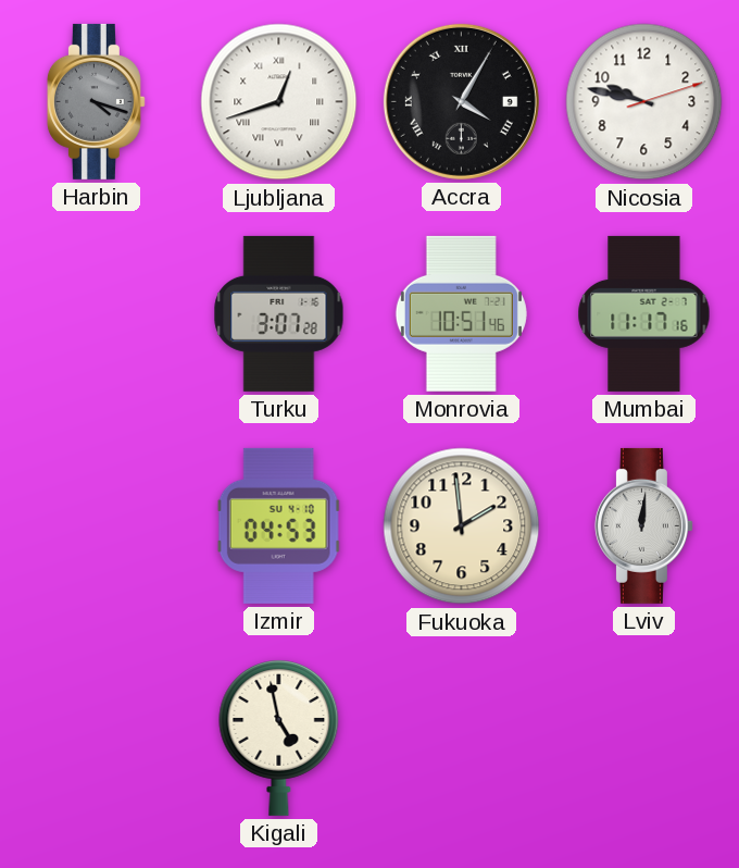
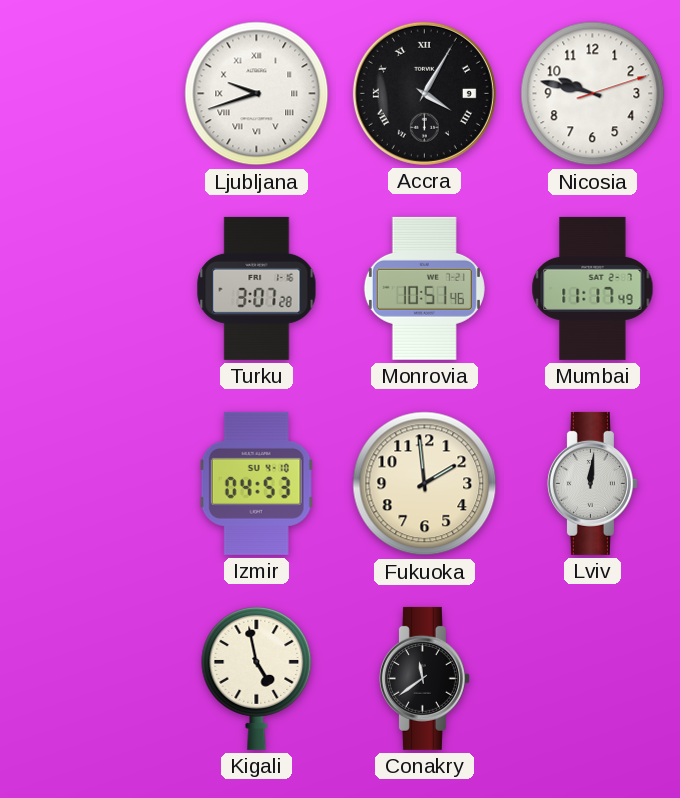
Harbin: 4:18 -> none (96, 101)
Ljubljana: 12:42 -> 9:42 (257, 94)
Mumbai: 11:17:16 -> 11:17:49 (593, 288)
Conakry: none -> 11:39 (424, 678)
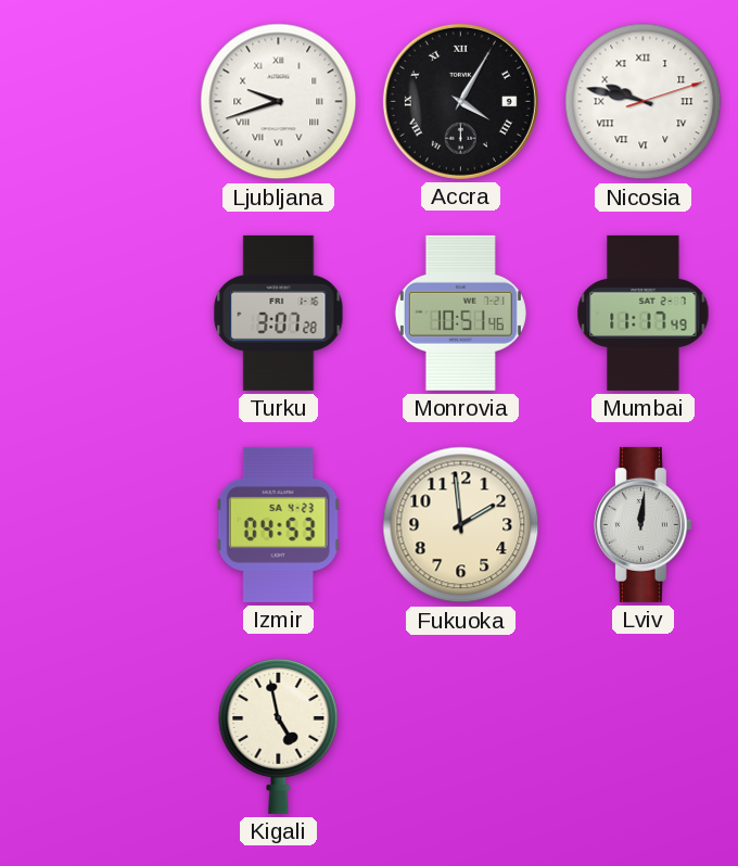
Nicosia numerals: Arabic -> Roman (644, 102)
Izmir date: SU 4-10 -> SA 4-23 (278, 524)
Conakry: 11:39 -> none (424, 678)
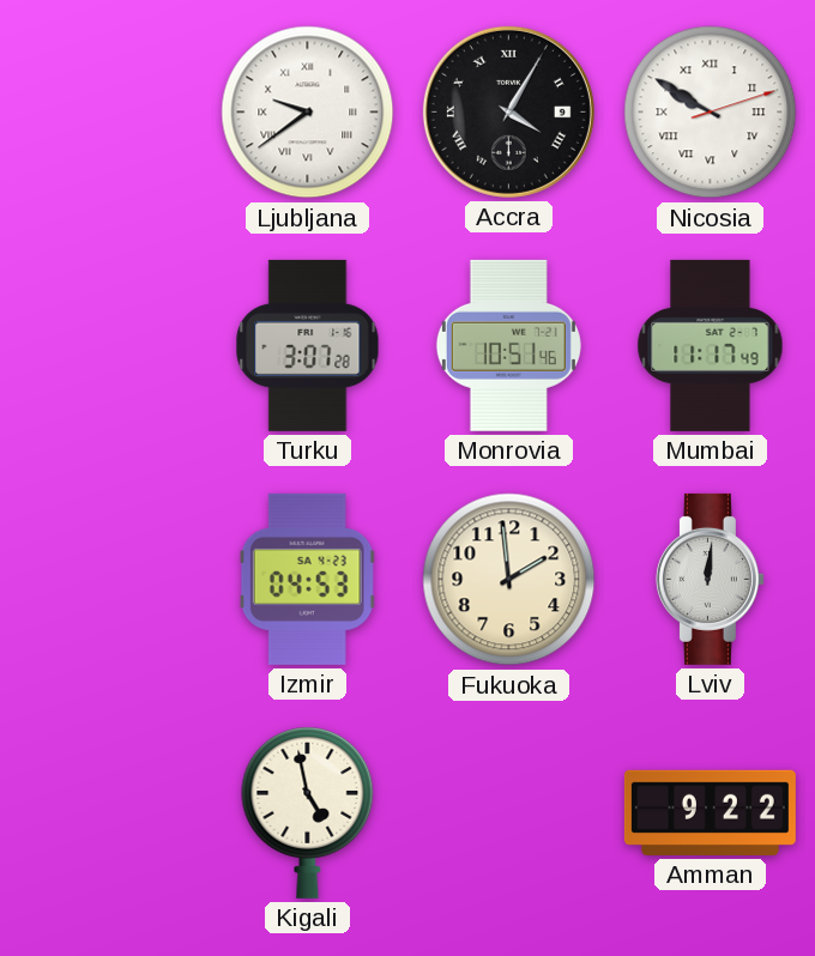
Ljubljana: 9:42 -> 9:39 (308, 113)
Nicosia: 9:47 -> 9:50 (711, 113)
Amman: none -> 9:22 (710, 812)
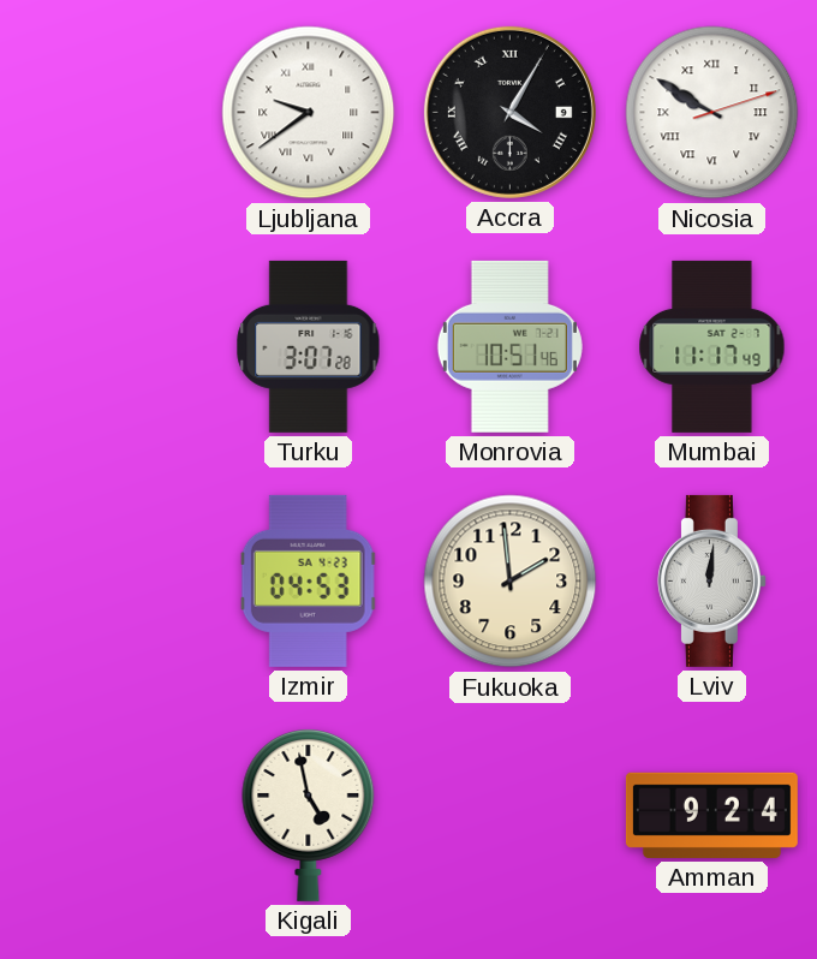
Amman: 9:22 -> 9:24 (711, 815)
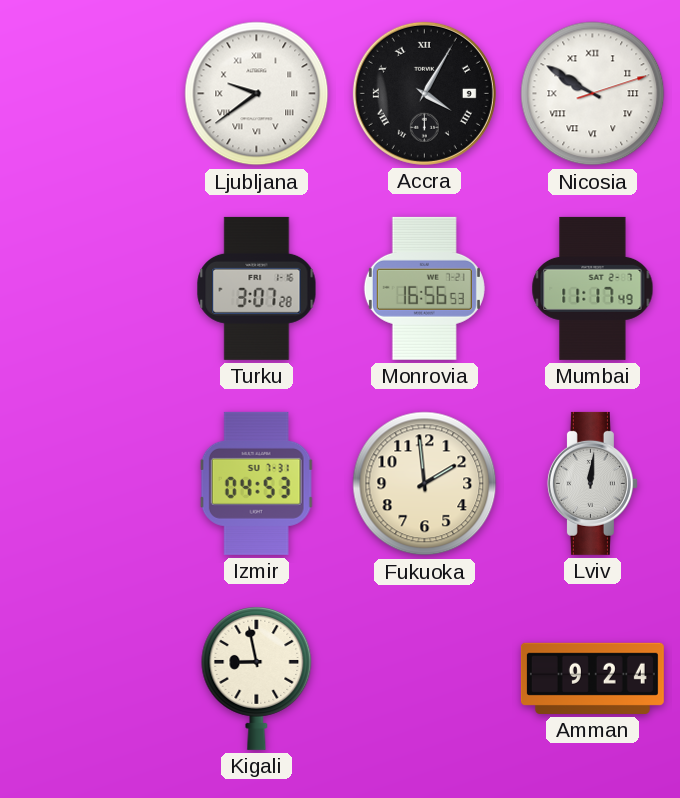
Monrovia: 10:51 -> 16:56 (424, 288)
Izmir date: SA 4-23 -> SU 7-31 (256, 483)
Kigali: 4:58 -> 8:58 (257, 679)
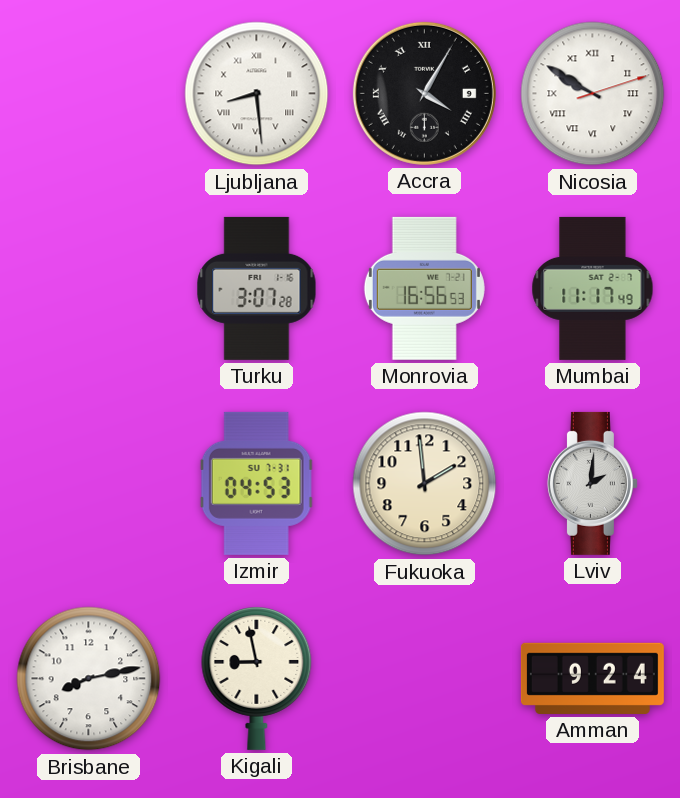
Ljubljana: 9:39 -> 8:29 (257, 94)
Lviv: 12:01 -> 2:01 (592, 483)
Brisbane: none -> 8:13 (89, 679)
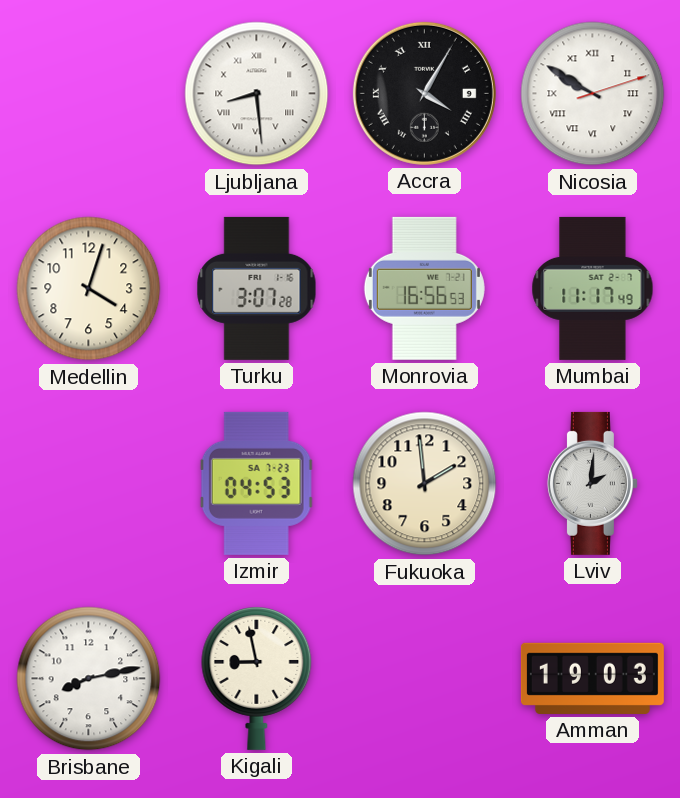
Medellin: none -> 4:03 (89, 289)
Izmir date: SU 7-31 -> SA 7-23 (256, 483)
Amman: 9:24 -> 19:03 (592, 678)
